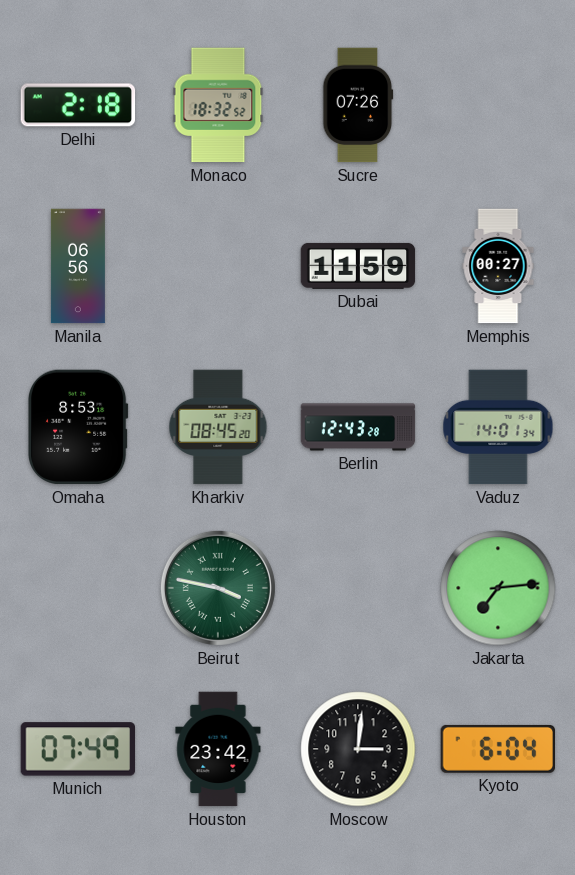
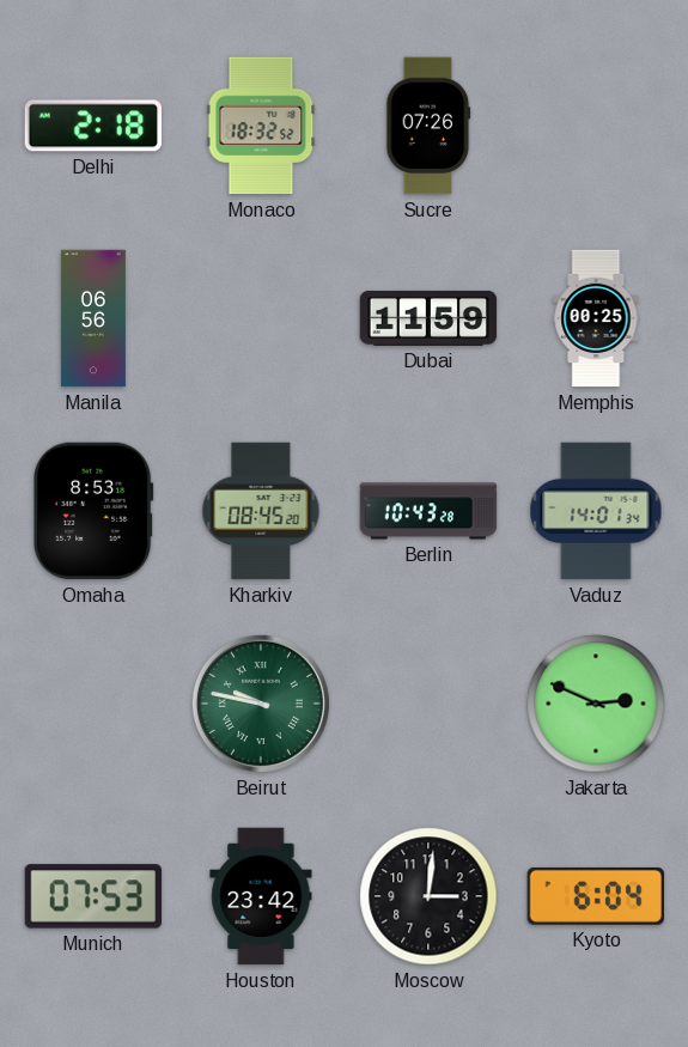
Memphis: 00:27 -> 00:25 (596, 318)
Berlin: 12:43 -> 10:43 (428, 511)
Beirut: 3:47 -> 9:47 (261, 704)
Jakarta: 7:14 -> 2:49 (596, 704)
Munich: 07:49 -> 07:53 (93, 896)
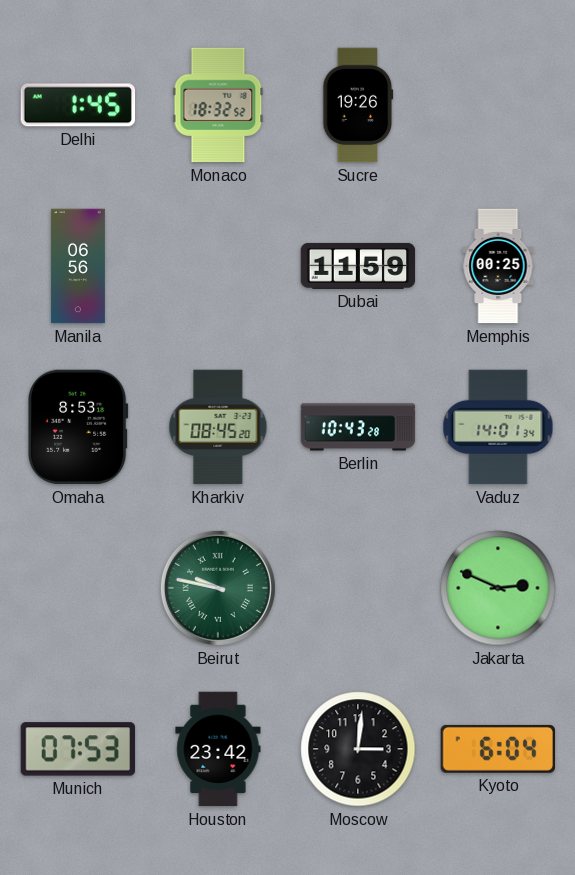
Delhi: 2:18 -> 1:45 (78, 105)
Sucre: 07:26 -> 19:26 (358, 105)
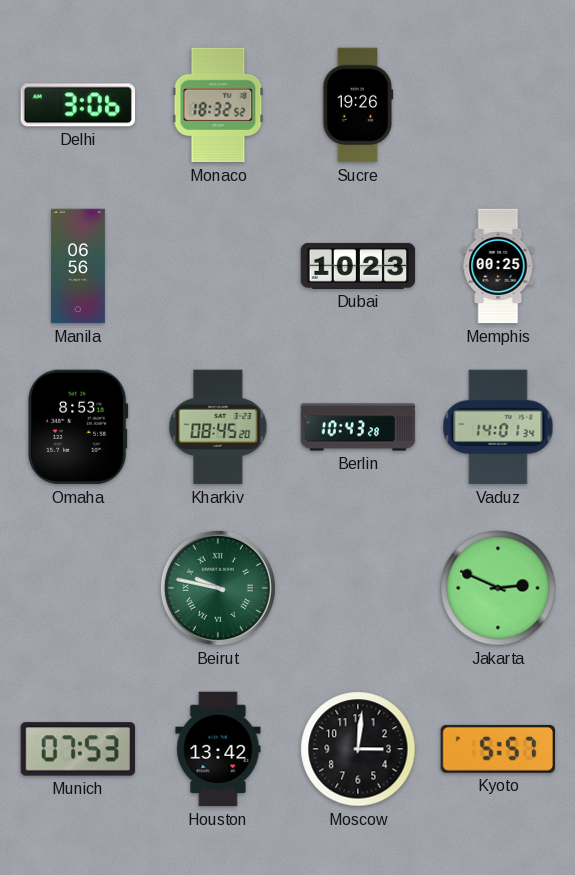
Delhi: 1:45 -> 3:06 (78, 105)
Dubai: 11:59 -> 10:23 (358, 266)
Houston: 23:42 -> 13:42 (218, 749)
Kyoto: 6:04 -> 5:57 (497, 749)
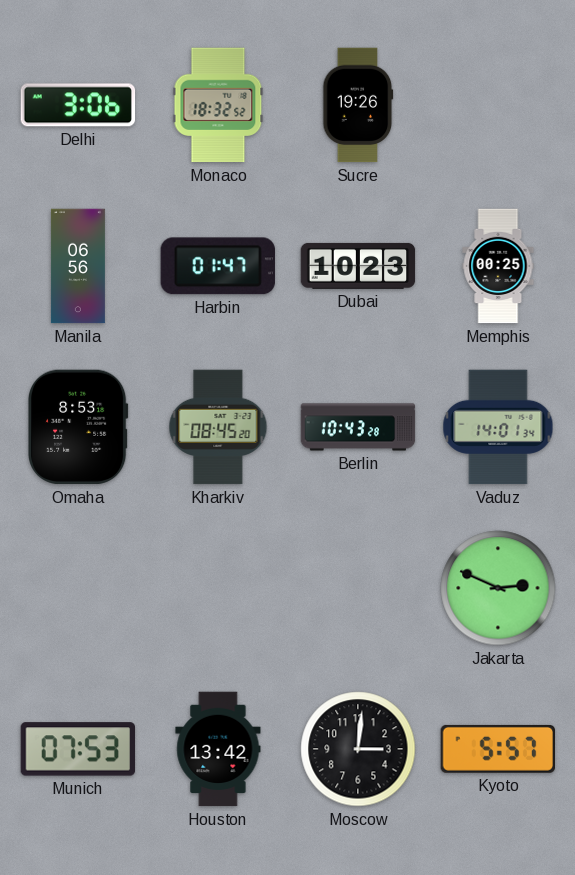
Harbin: none -> 01:47 (218, 266)
Beirut: 9:47 -> none (218, 588)
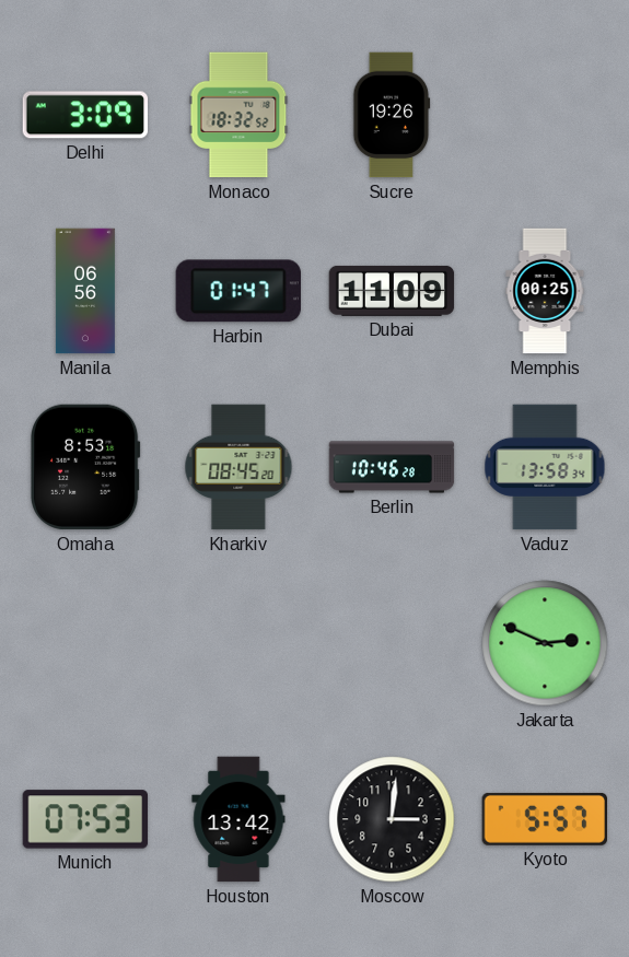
Delhi: 3:06 -> 3:09 (85, 115)
Dubai: 10:23 -> 11:09 (392, 291)
Berlin: 10:43 -> 10:46 (392, 467)
Vaduz: 14:01 -> 13:58 (545, 467)
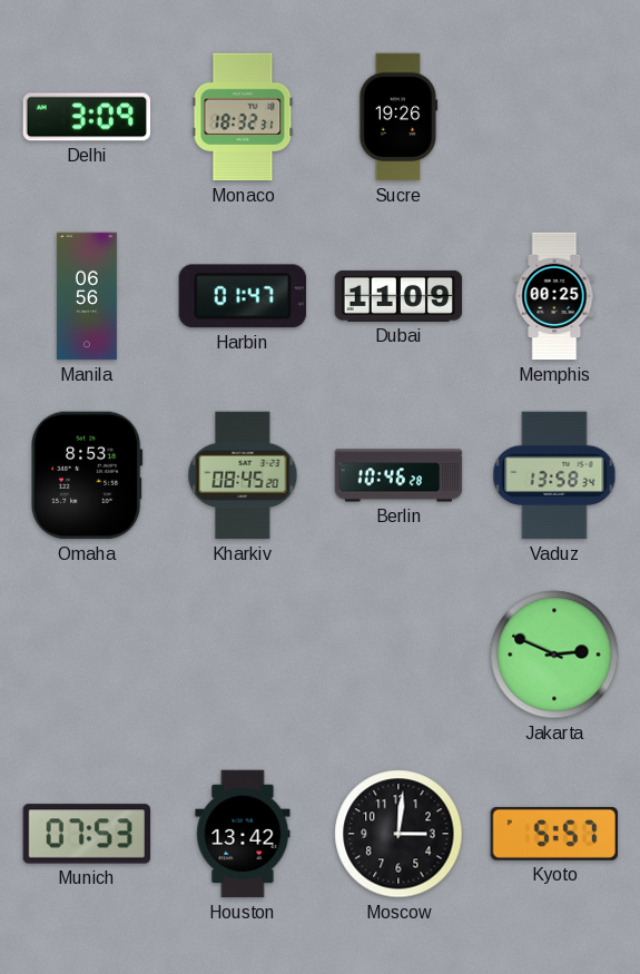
Monaco: 18:32:52 -> 18:32:31 (243, 117)
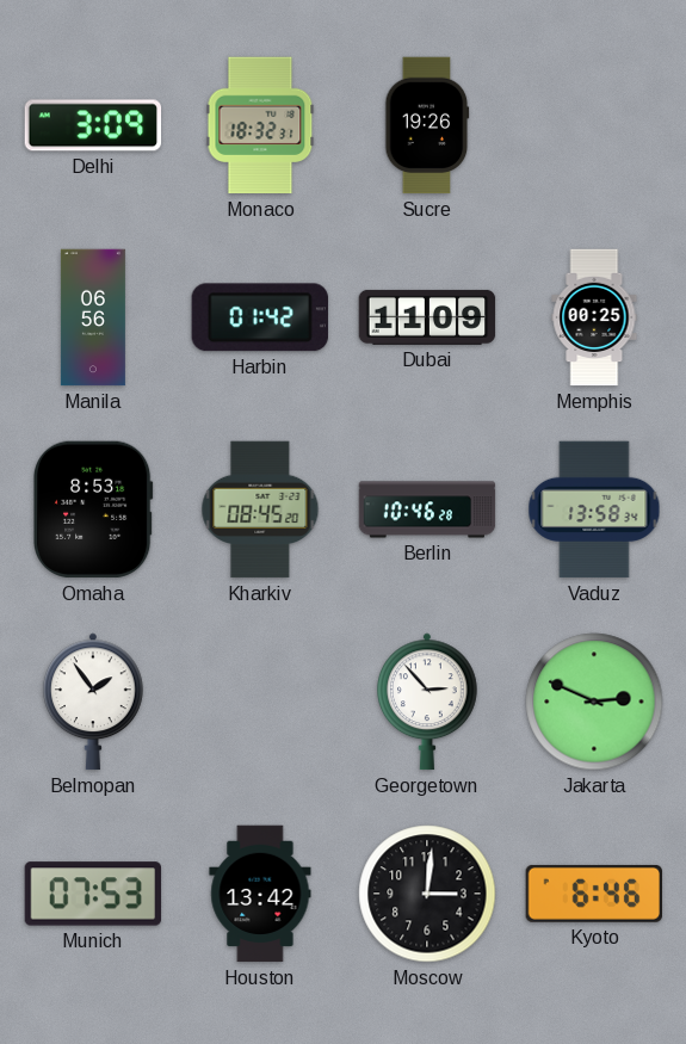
Harbin: 01:47 -> 01:42 (260, 317)
Belmopan: none -> 1:54 (94, 702)
Georgetown: none -> 2:53 (428, 702)
Kyoto: 5:57 -> 6:46 (593, 894)
